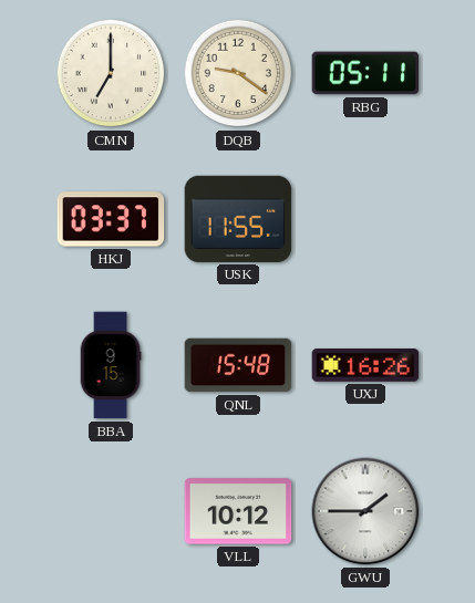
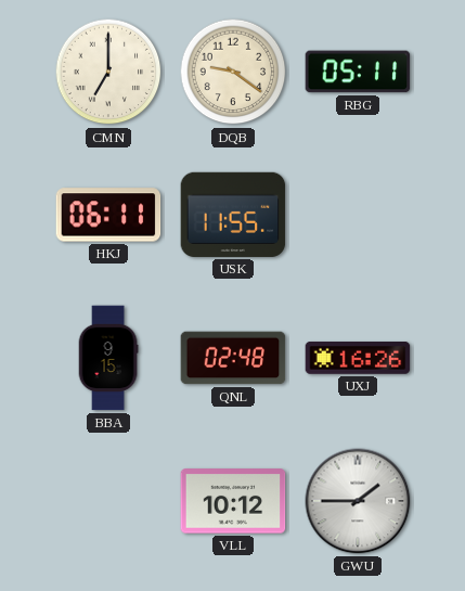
HKJ: 03:37 -> 06:11 (108, 215)
QNL: 15:48 -> 02:48 (233, 358)
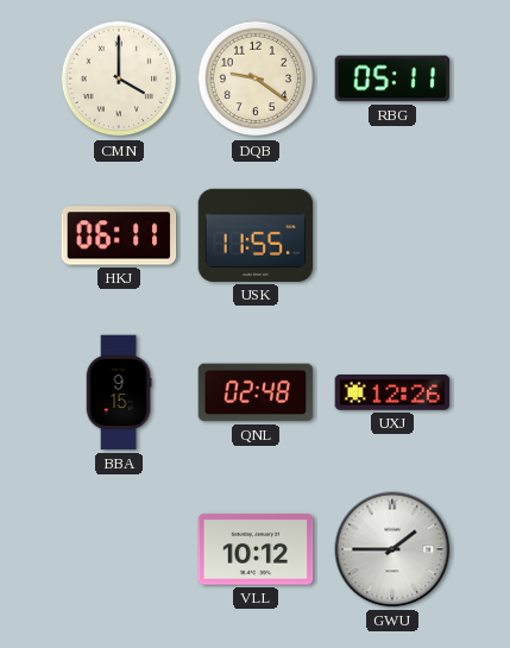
CMN: 7:00 -> 4:00 (119, 78)
UXJ: 16:26 -> 12:26 (392, 392)
